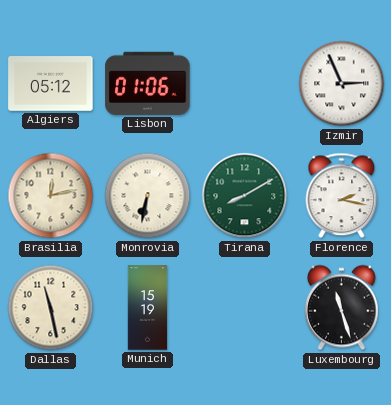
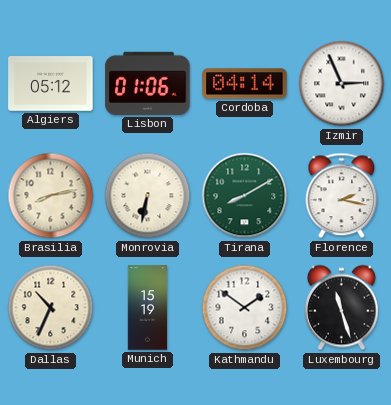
Cordoba: none -> 04:14 (245, 84)
Brasilia: 12:13 -> 8:13 (51, 196)
Dallas: 11:28 -> 10:34 (51, 308)
Kathmandu: none -> 1:51 (245, 308)
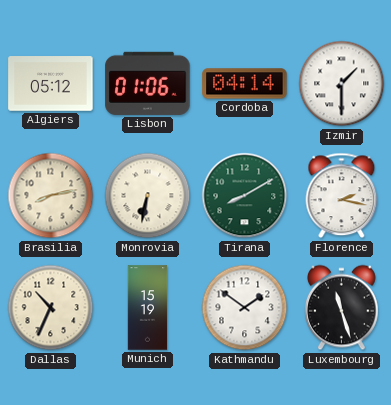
Izmir: 2:56 -> 1:30 (342, 84)
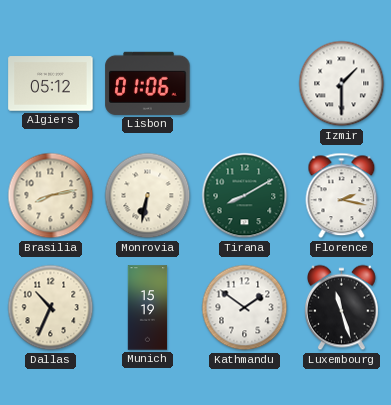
Cordoba: 04:14 -> none (245, 84)
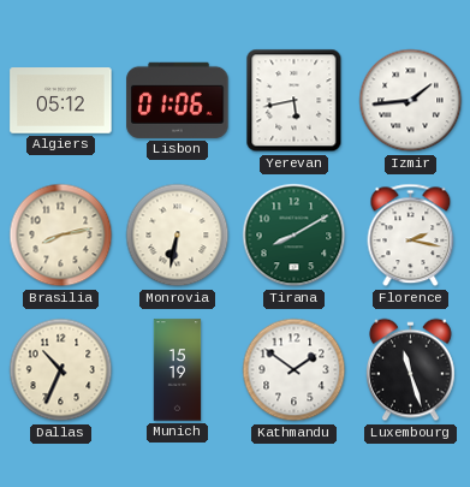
Yerevan: none -> 5:43 (295, 101)
Izmir: 1:30 -> 1:44 (411, 101)
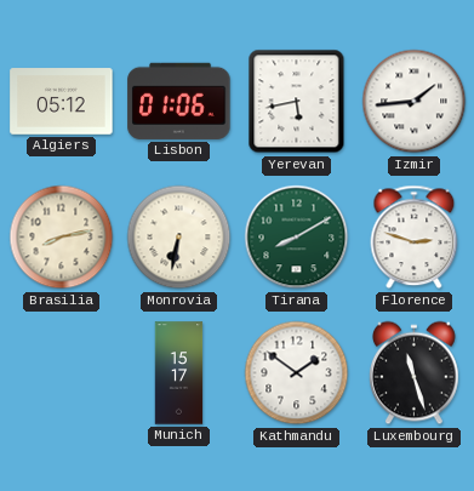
Florence: 2:17 -> 2:48 (415, 238)
Dallas: 10:34 -> none (61, 370)
Munich: 15:19 -> 15:17 (179, 373)
